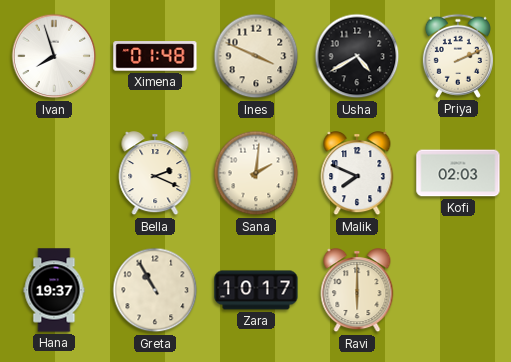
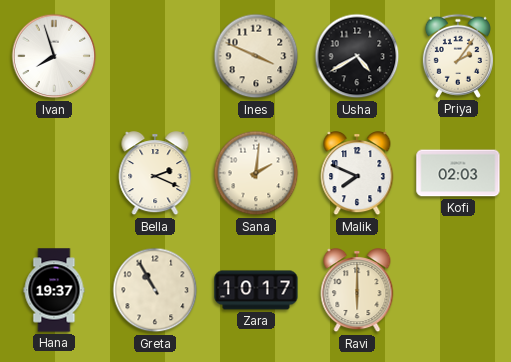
Ximena: 01:48 -> none (155, 56)
Priya: 2:11 -> 2:06 (458, 56)
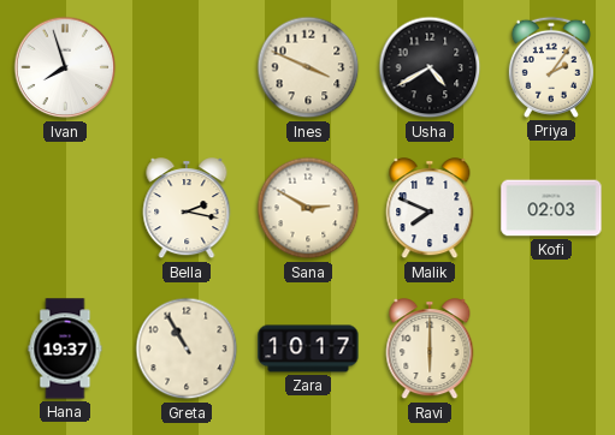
Bella: 2:19 -> 2:17 (187, 209)
Sana: 2:01 -> 2:50 (308, 208)
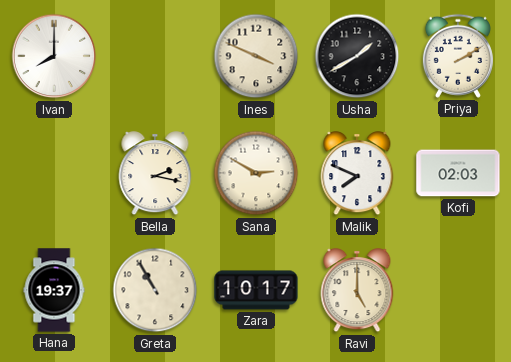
Ivan: 7:57 -> 8:00 (54, 56)
Usha: 4:40 -> 1:40 (357, 56)
Priya: 2:06 -> 2:10 (458, 56)
Ravi: 6:00 -> 5:00 (357, 291)
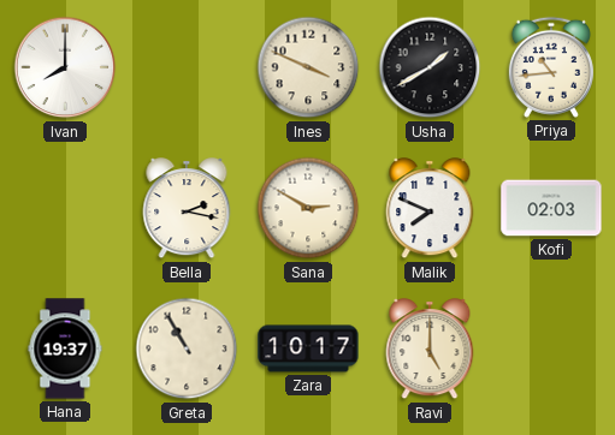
Priya: 2:10 -> 10:44 (551, 67)
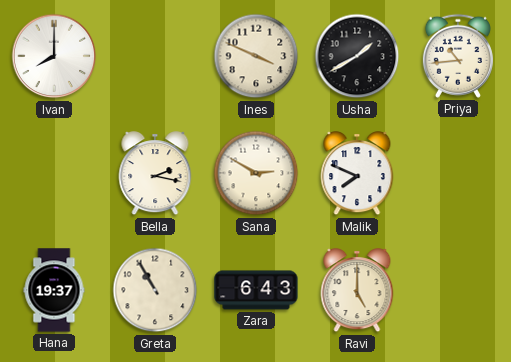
Kofi: 02:03 -> none (551, 208)
Zara: 10:17 -> 6:43 (256, 290)
